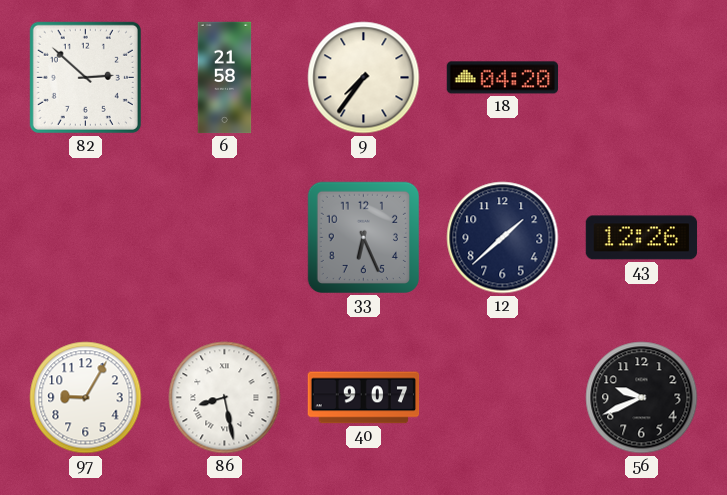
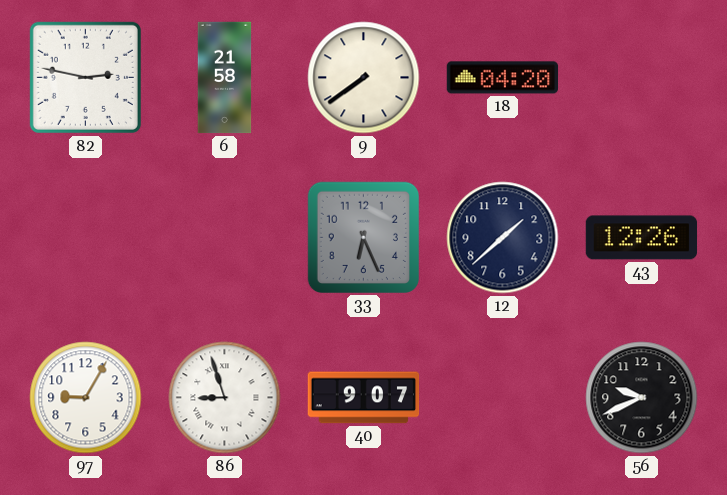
82: 2:52 -> 2:47 (85, 77)
9: 7:36 -> 7:39 (364, 78)
86: 8:28 -> 8:57 (225, 398)
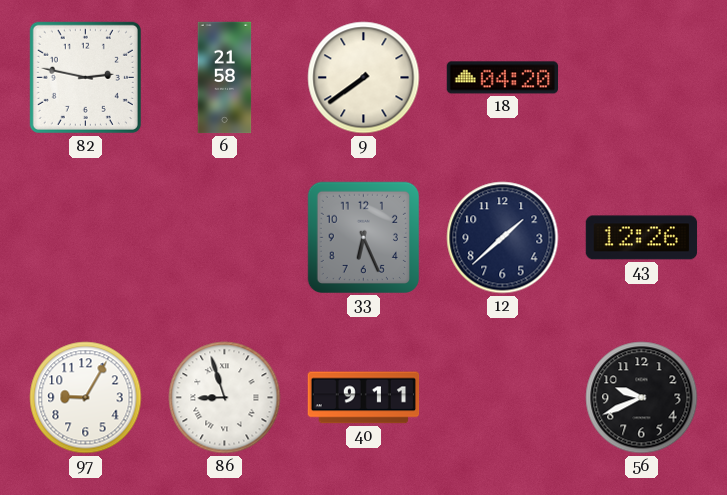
40: 9:07 -> 9:11 (364, 398)
